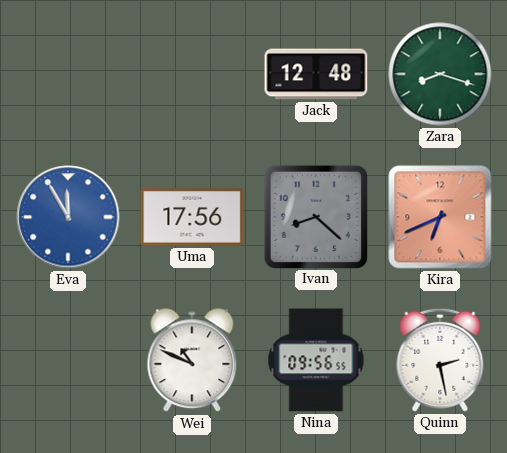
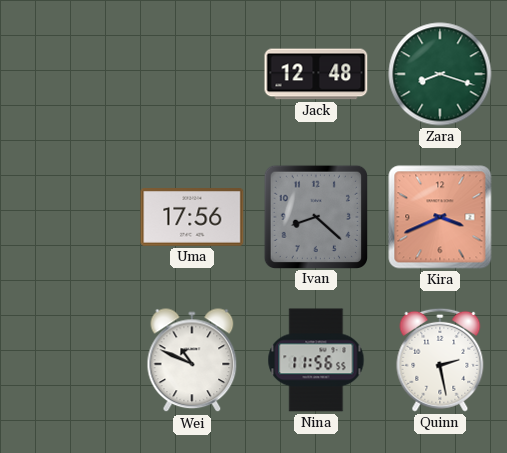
Eva: 11:55 -> none (68, 217)
Kira: 6:41 -> 3:41 (440, 217)
Nina: 09:56 -> 11:56 (316, 360)
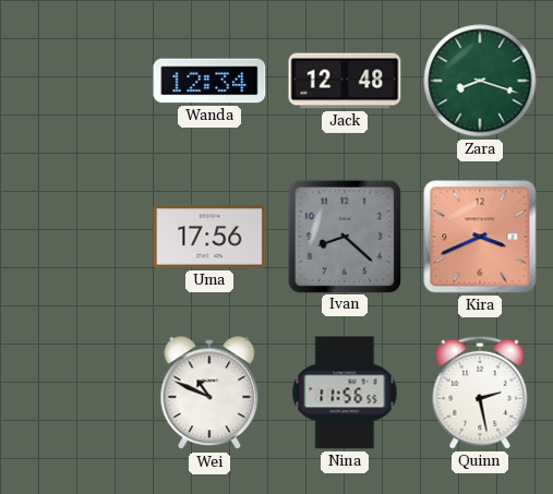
Wanda: none -> 12:34 (209, 81)
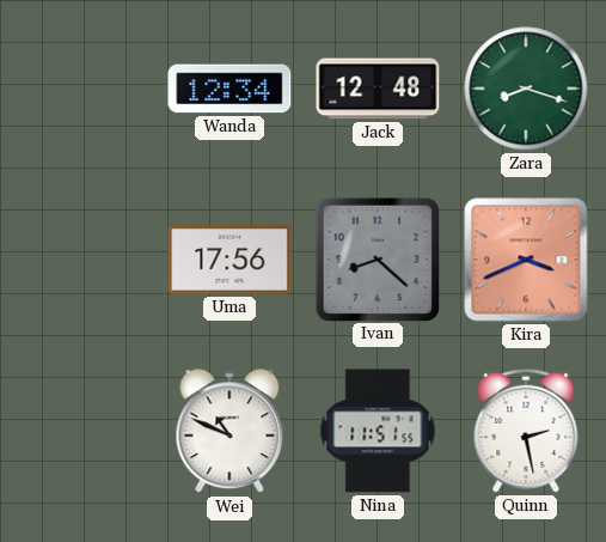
Nina: 11:56 -> 11:51 (378, 431)
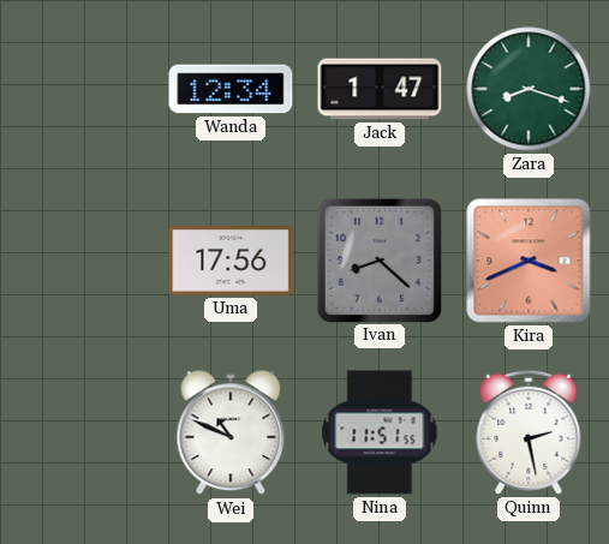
Jack: 12:48 -> 1:47 (380, 89)
